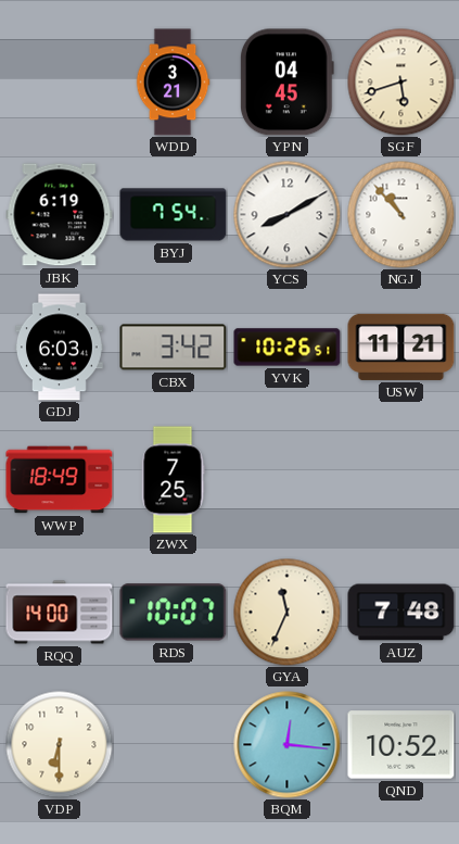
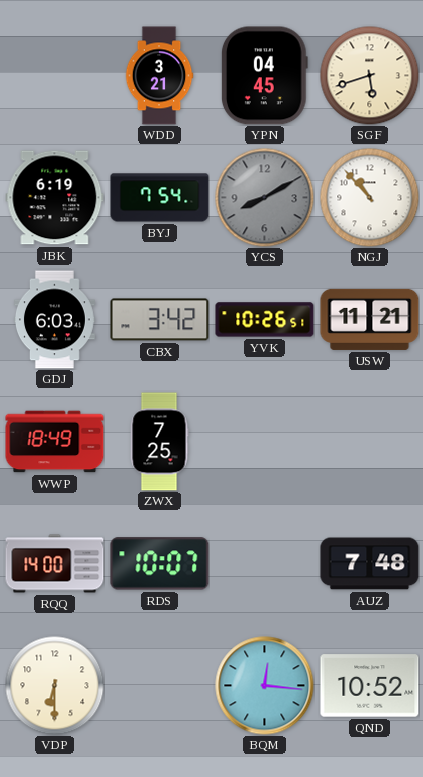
YCS dial: white -> grey (265, 198)
GYA: 11:34 -> none (288, 613)
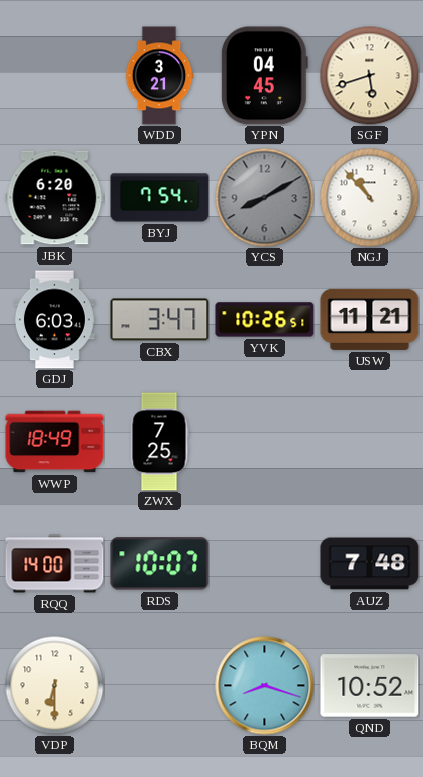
JBK: 6:19 -> 6:20 (55, 198)
CBX: 3:42 -> 3:47 (160, 320)
BQM: 12:16 -> 8:18 (265, 686)
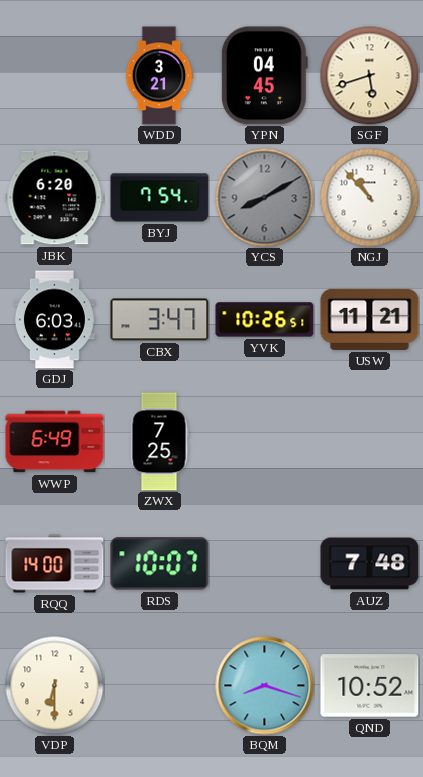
WWP: 18:49 -> 6:49 (55, 442)
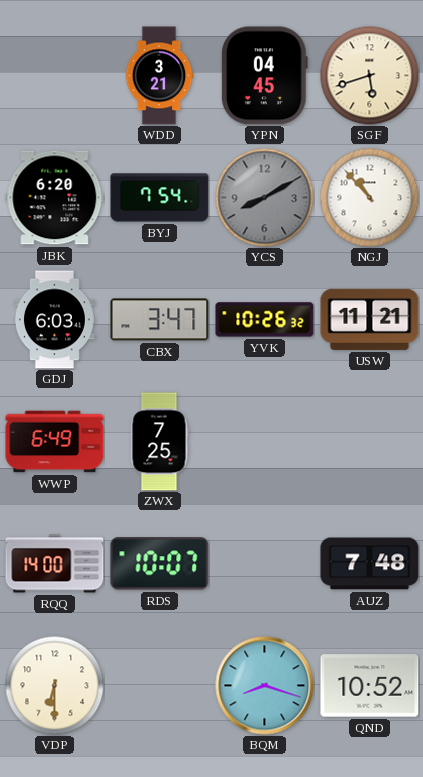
YVK: 10:26:51 -> 10:26:32 (265, 320)
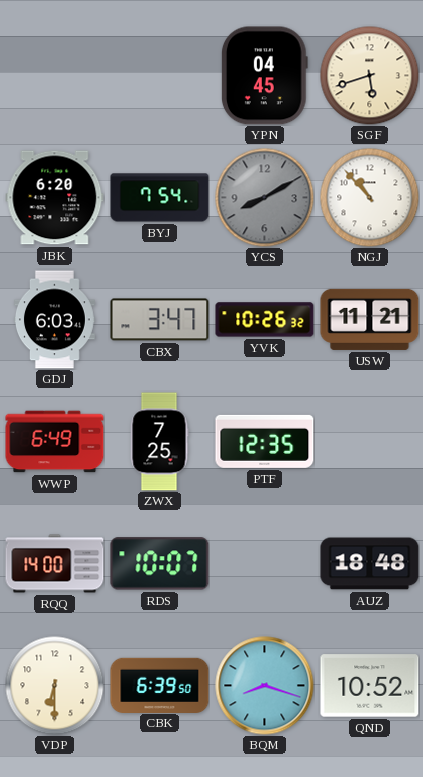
WDD: 3:21 -> none (159, 76)
PTF: none -> 12:35 (265, 441)
AUZ: 7:48 -> 18:48 (370, 564)
CBK: none -> 6:39 (160, 685)
